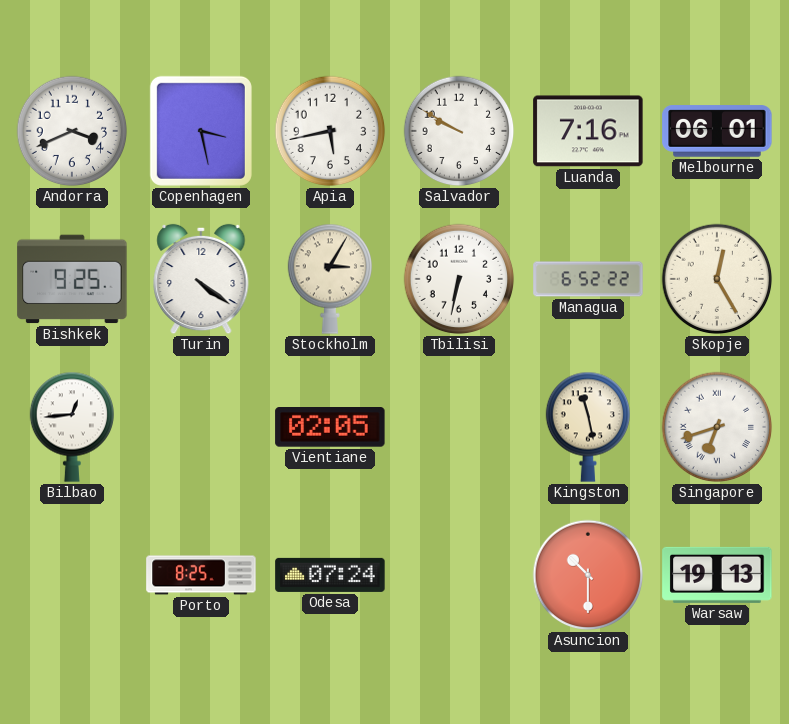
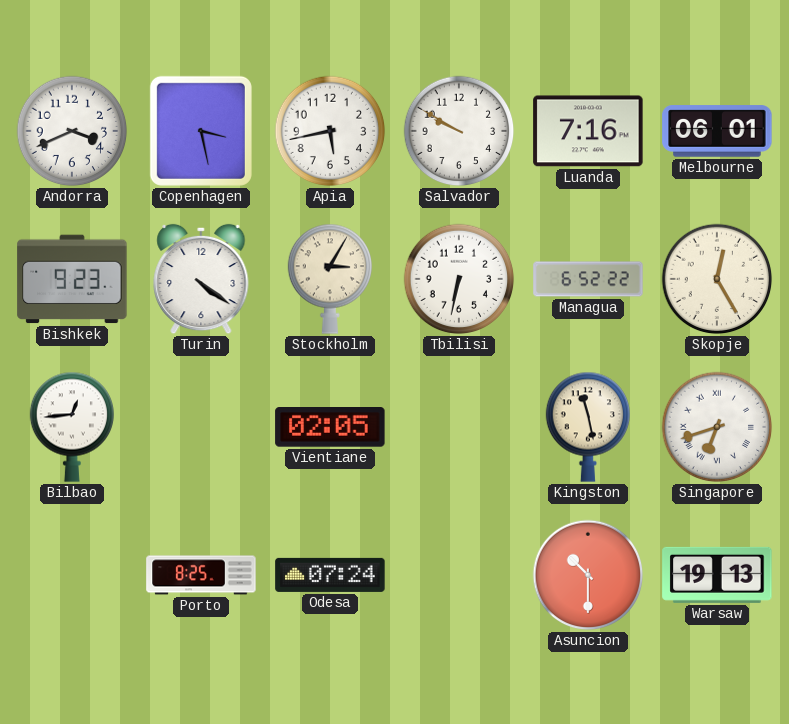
Bishkek: 9:25 -> 9:23 (72, 279)
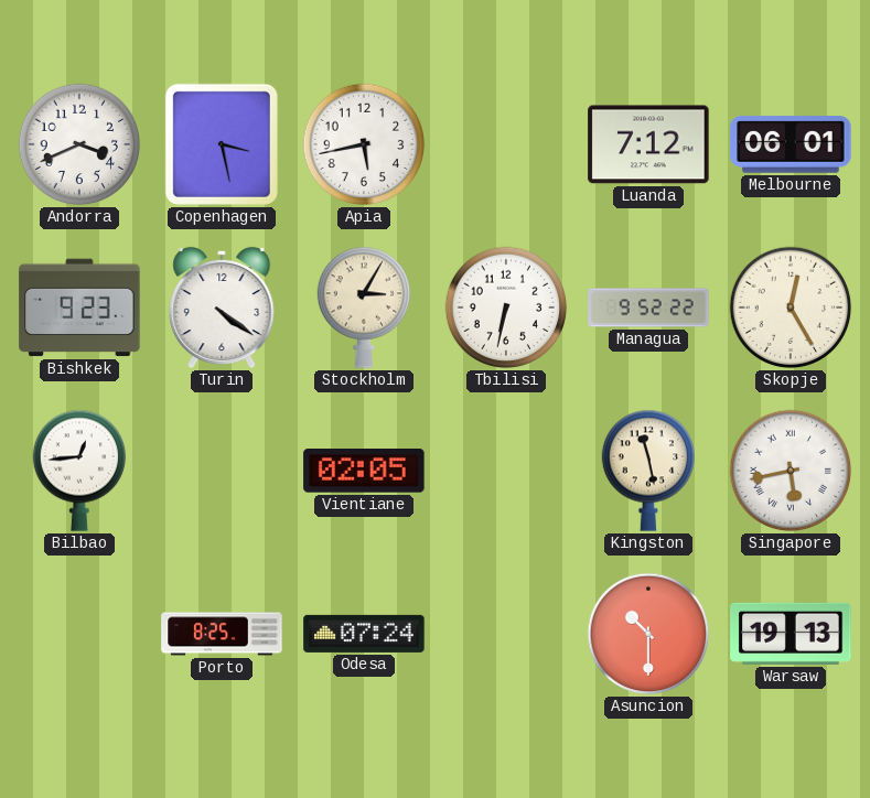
Salvador: 9:50 -> none (459, 131)
Luanda: 7:16 -> 7:12 (648, 144)
Managua: 6:52 -> 9:52 (648, 308)
Singapore: 6:42 -> 5:43 (791, 471)
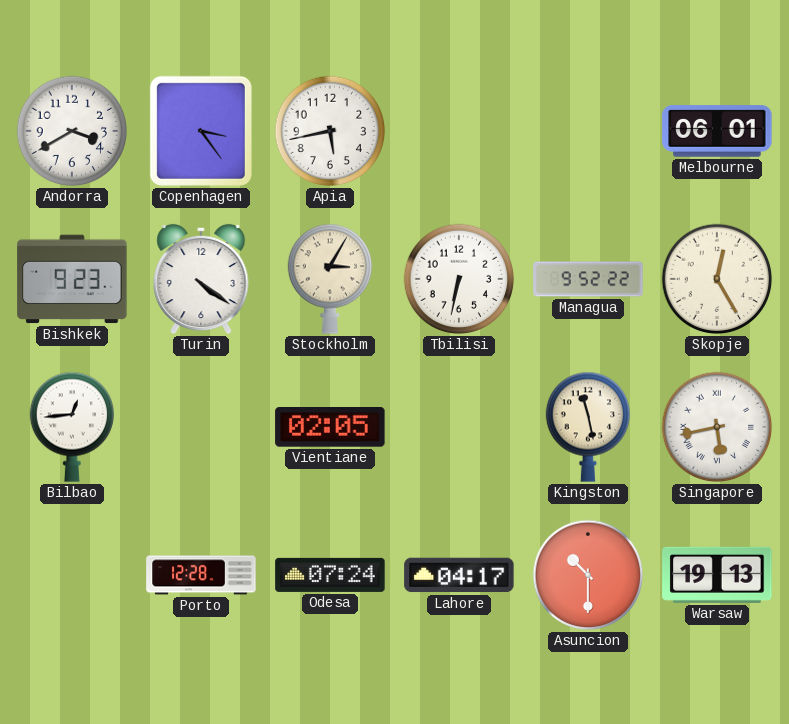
Andorra: 3:41 -> 3:40 (72, 131)
Copenhagen: 3:28 -> 3:24 (201, 131)
Luanda: 7:12 -> none (648, 144)
Porto: 8:25 -> 12:28 (201, 575)
Lahore: none -> 04:17 (459, 575)
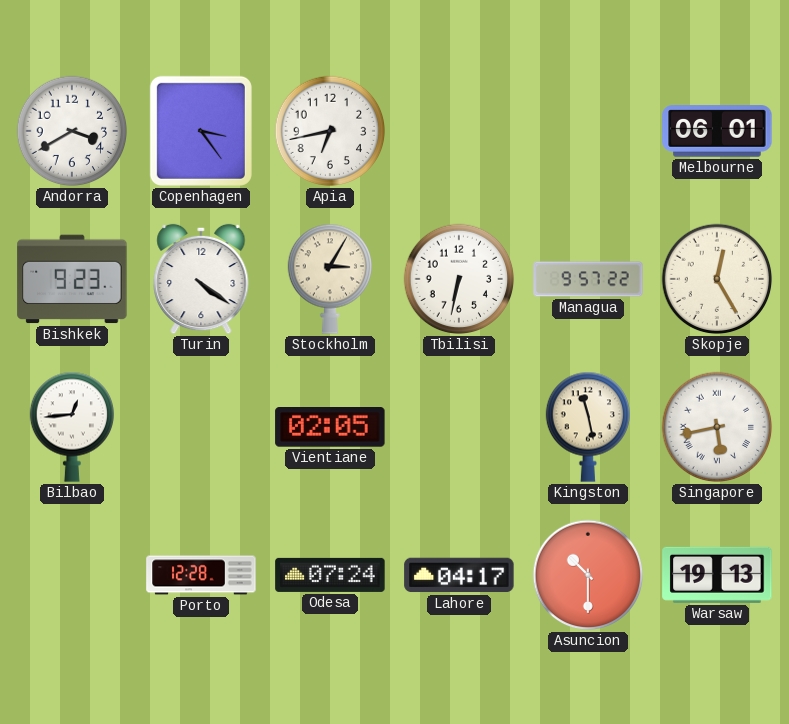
Apia: 5:43 -> 6:43 (330, 131)
Managua: 9:52 -> 9:57 (588, 279)
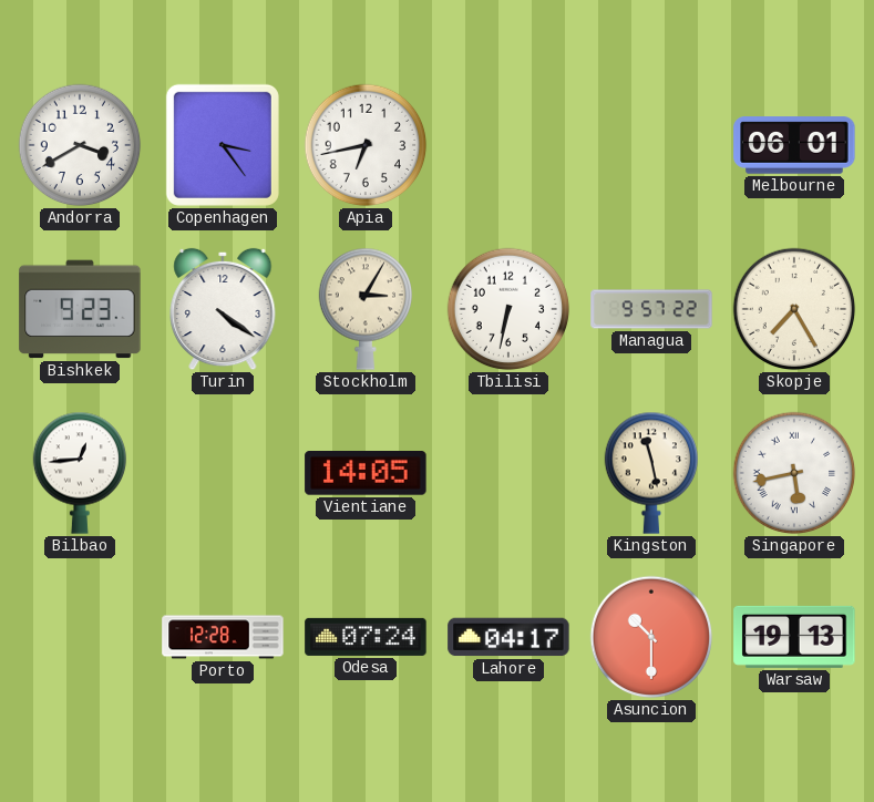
Skopje: 12:25 -> 7:25 (794, 309)
Vientiane: 02:05 -> 14:05 (366, 474)
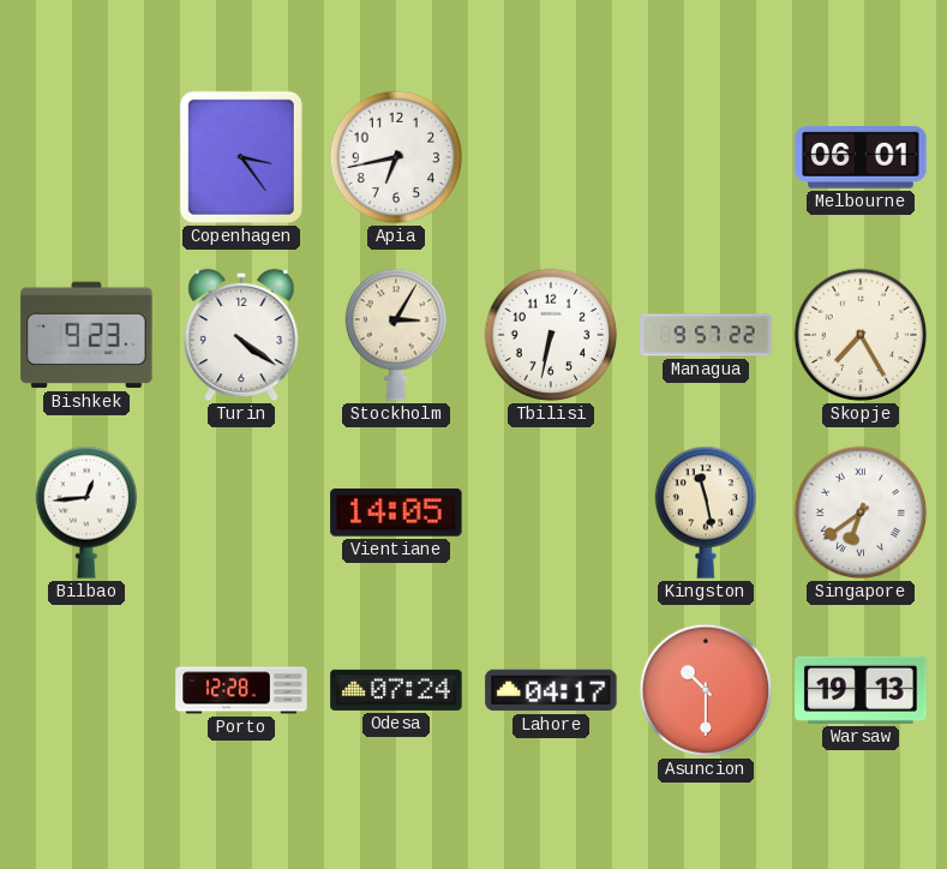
Andorra: 3:40 -> none (80, 145)
Singapore: 5:43 -> 6:39 (861, 513)
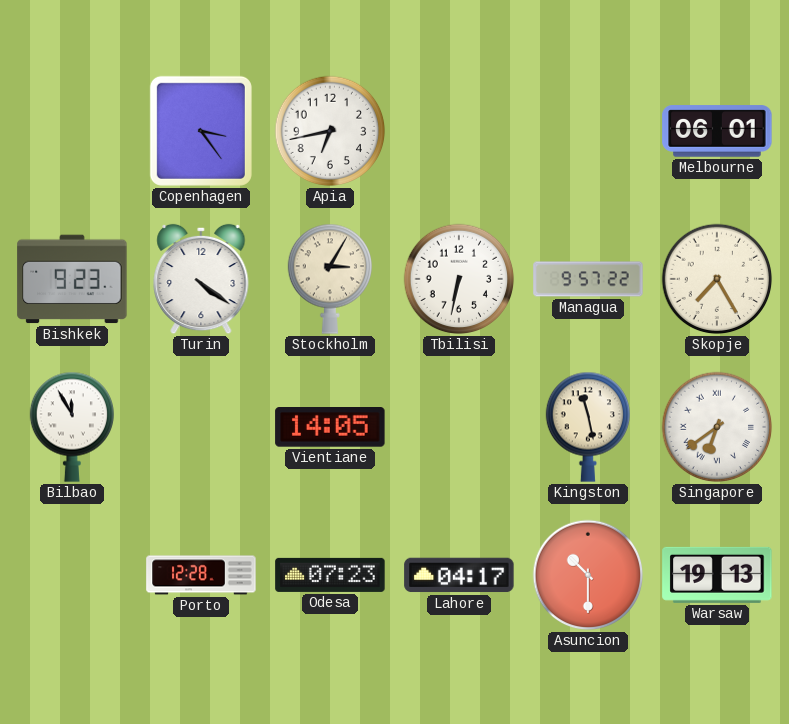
Bilbao: 12:44 -> 11:55 (71, 427)
Odesa: 07:24 -> 07:23 (330, 575)
